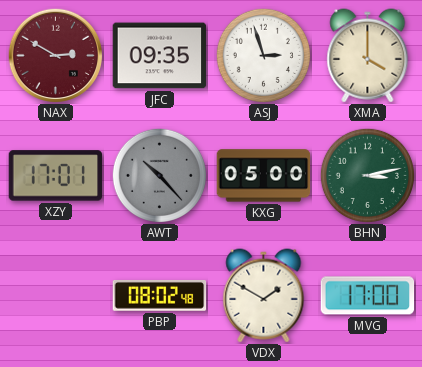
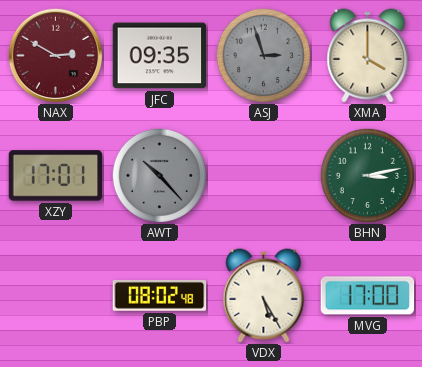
ASJ dial: white -> grey (263, 55)
KXG: 05:00 -> none (264, 176)
VDX: 1:50 -> 5:25 (264, 296)
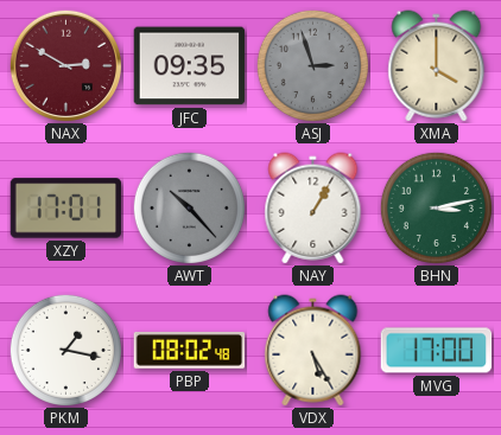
NAY: none -> 1:05 (313, 209)
PKM: none -> 1:17 (65, 350)
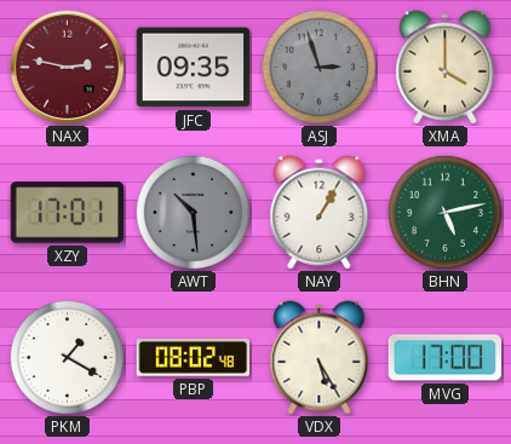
NAX: 2:50 -> 2:47 (67, 67)
AWT: 10:23 -> 10:29 (193, 212)
BHN: 3:13 -> 5:13 (444, 212)
PKM: 1:17 -> 1:20 (67, 357)
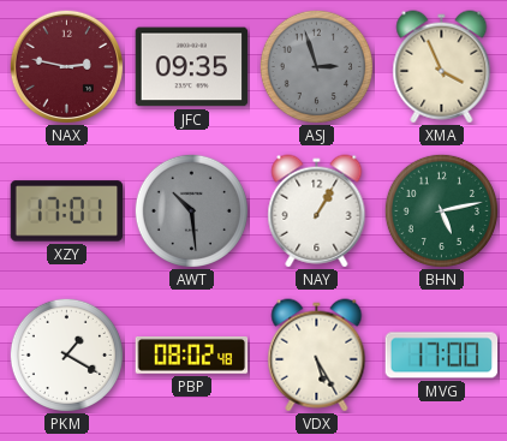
XMA: 4:00 -> 3:56 (442, 67)
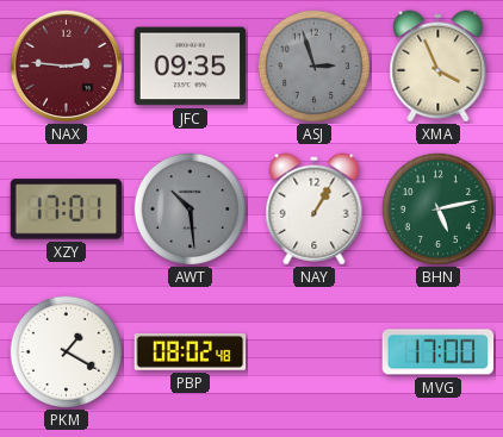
NAX: 2:47 -> 2:46 (66, 65)
VDX: 5:25 -> none (317, 356)
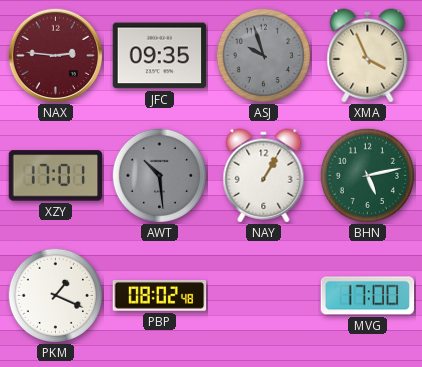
ASJ: 2:57 -> 9:57 (263, 55)
PKM: 1:20 -> 1:19 (55, 295)
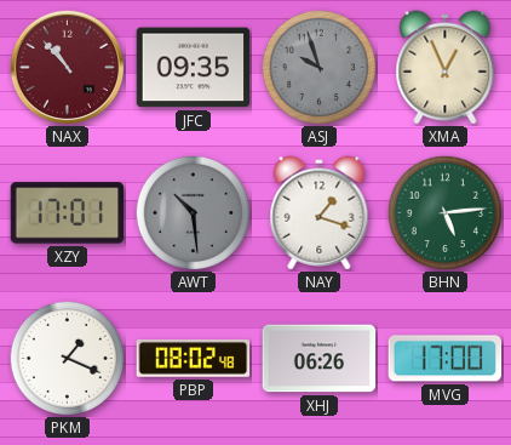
NAX: 2:46 -> 10:53 (67, 67)
XMA: 3:56 -> 12:56 (446, 68)
NAY: 1:05 -> 1:18 (320, 213)
BHN: 5:13 -> 5:14 (444, 212)
XHJ: none -> 06:26 (320, 359)
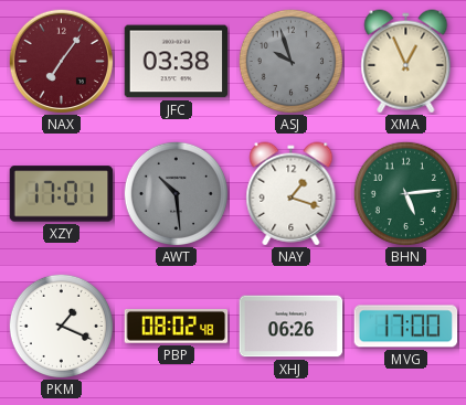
NAX: 10:53 -> 7:06 (61, 61)
JFC: 09:35 -> 03:38 (177, 62)
